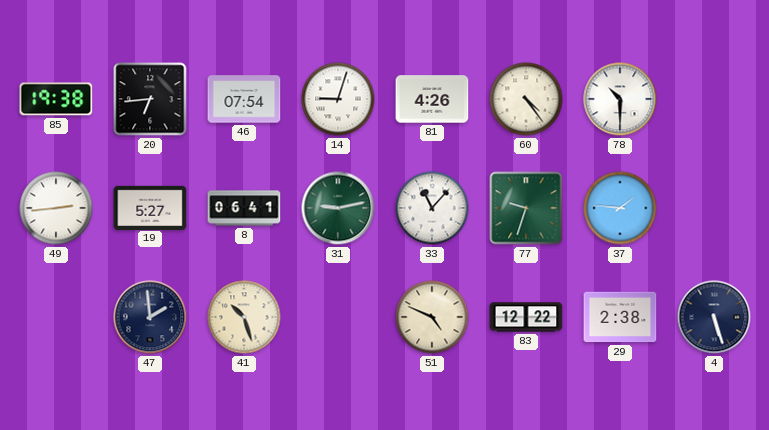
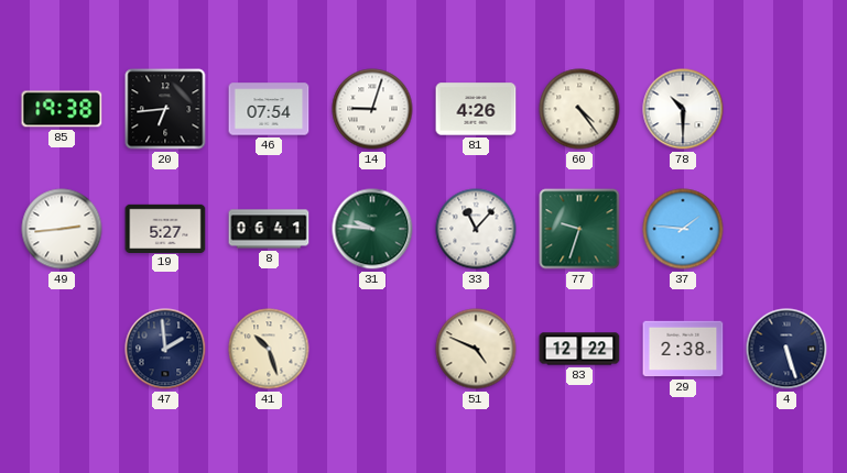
31: 9:13 -> 9:46 (372, 229)
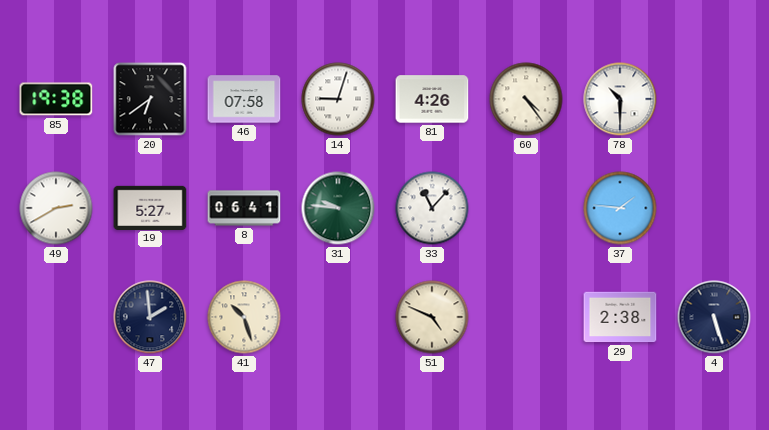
20: 6:44 -> 6:39 (150, 99)
46: 07:54 -> 07:58 (244, 99)
49: 2:44 -> 2:40 (56, 208)
77: 9:33 -> none (579, 229)
83: 12:22 -> none (579, 349)
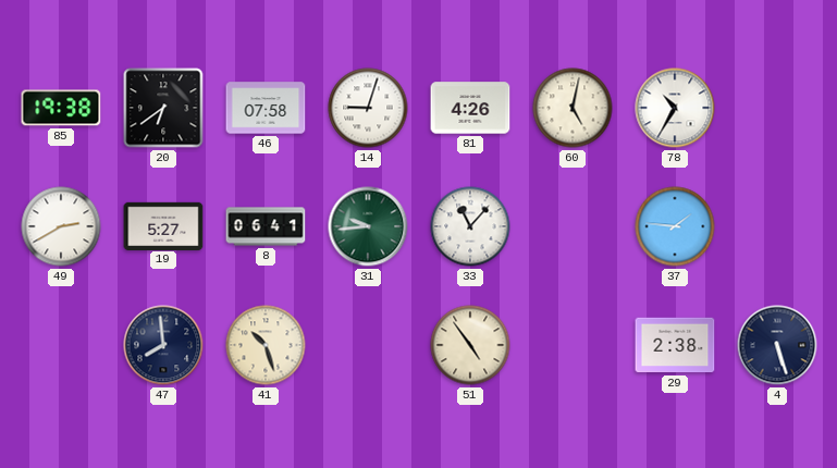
60: 4:24 -> 5:02 (573, 108)
78: 10:30 -> 10:35 (675, 108)
31: 9:46 -> 9:44 (368, 226)
47: 1:59 -> 7:59 (163, 345)
51: 4:49 -> 4:54 (470, 345)
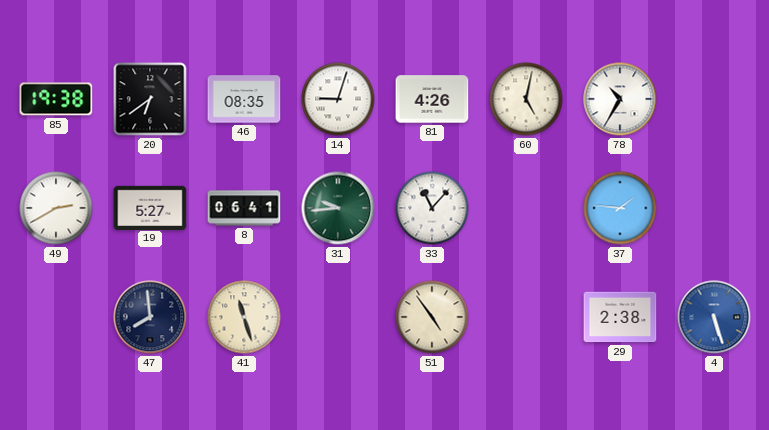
46: 07:58 -> 08:35 (244, 99)
41: 10:27 -> 11:27 (244, 317)
4 dial: navy -> blue (714, 317)
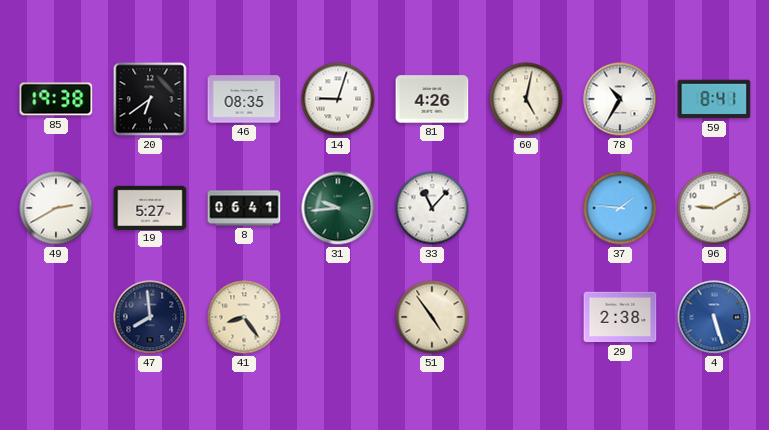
59: none -> 8:41 (714, 99)
96: none -> 9:10 (714, 208)
41: 11:27 -> 8:24 (244, 317)
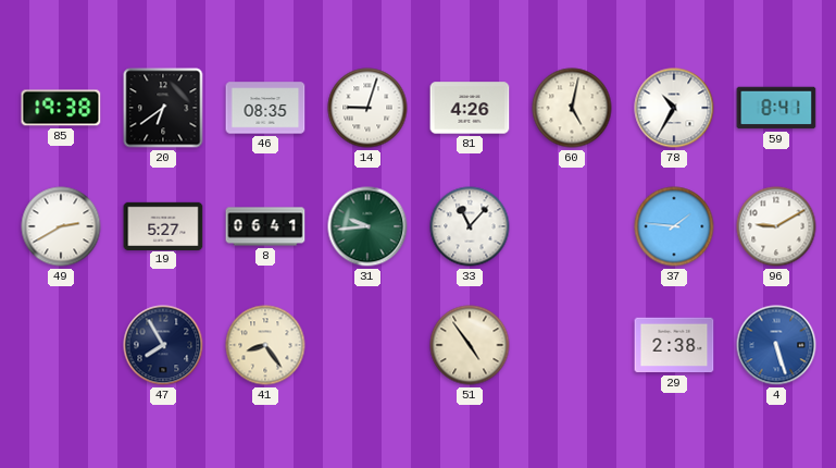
47: 7:59 -> 7:55 (163, 345)
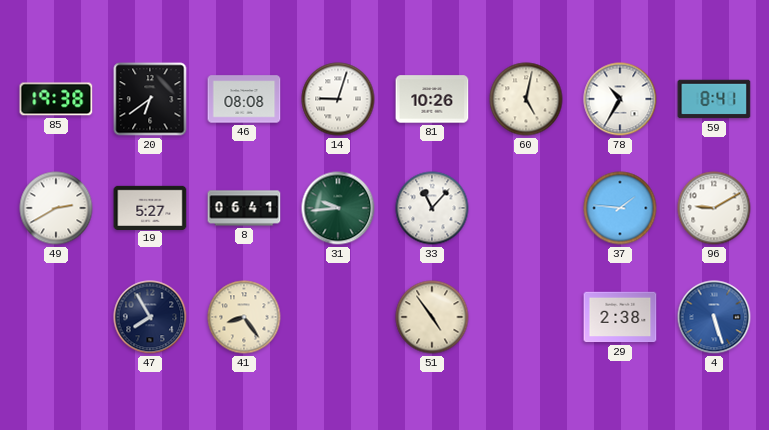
46: 08:35 -> 08:08 (244, 99)
81: 4:26 -> 10:26 (432, 99)
